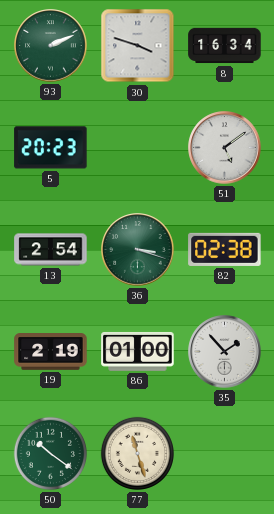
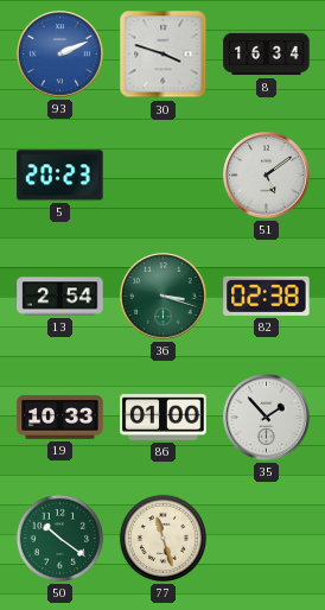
93 dial: green -> blue (60, 55)
19: 2:19 -> 10:33 (60, 418)
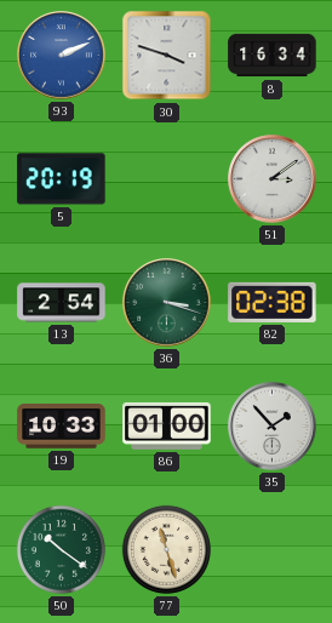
5: 20:23 -> 20:19 (62, 179)
51: 5:09 -> 3:09 (273, 179)
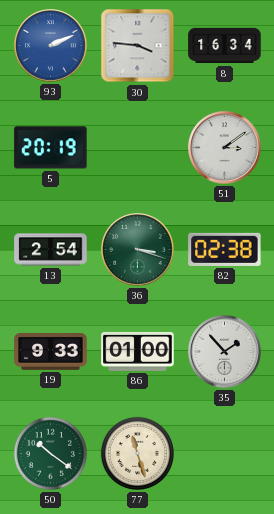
30: 3:48 -> 3:46 (138, 46)
19: 10:33 -> 9:33 (51, 352)
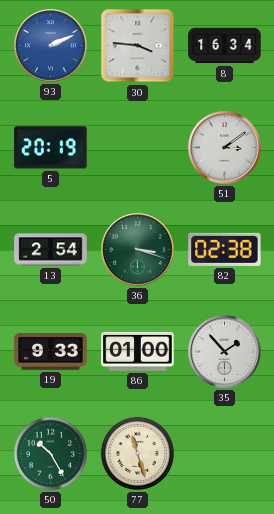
50: 10:21 -> 10:25 (50, 453)
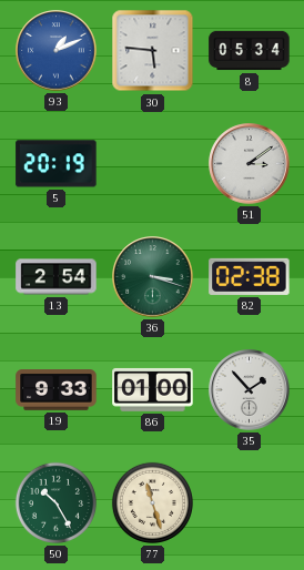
93: 2:11 -> 1:11 (57, 51)
30: 3:46 -> 5:46 (153, 51)
8: 16:34 -> 05:34 (250, 51)
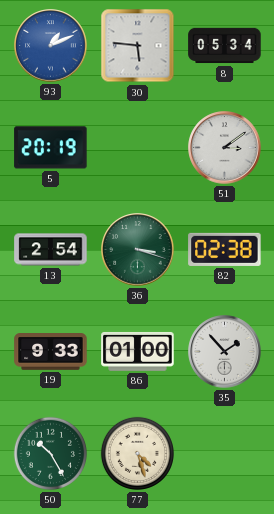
77: 11:27 -> 4:27 (137, 453)
